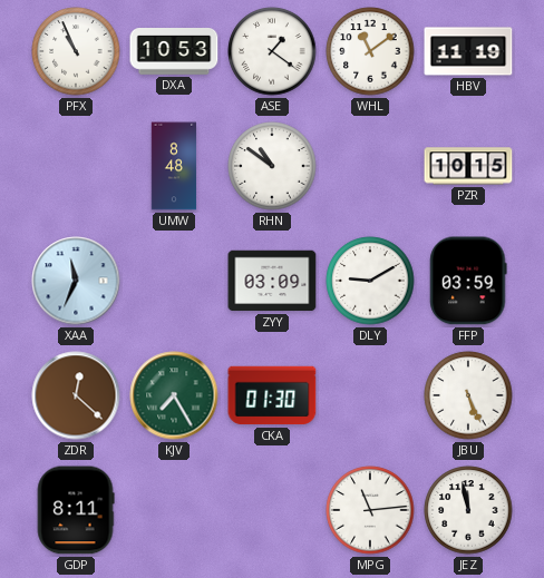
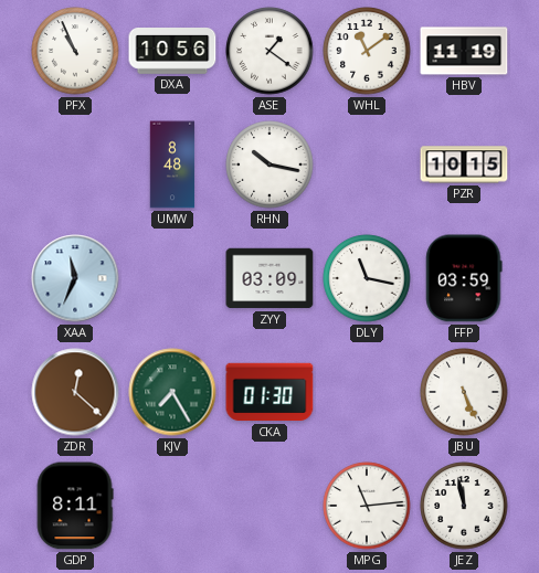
DXA: 10:53 -> 10:56 (172, 52)
RHN: 10:51 -> 10:17 (269, 165)
DLY: 9:10 -> 11:17 (367, 278)
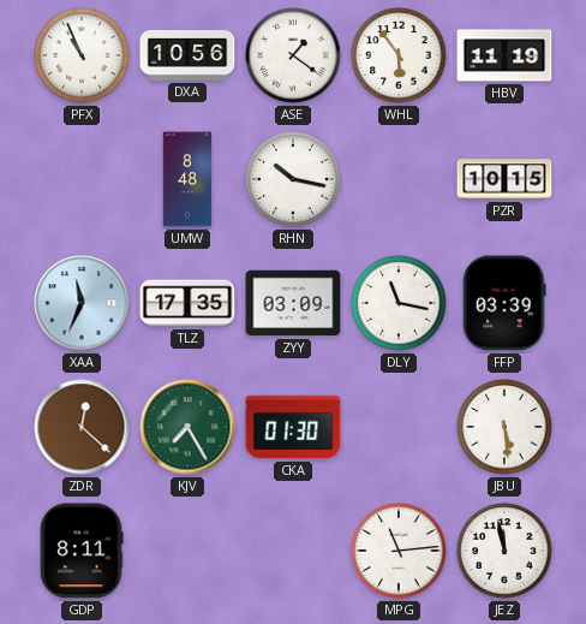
WHL: 11:09 -> 5:54 (399, 55)
TLZ: none -> 17:35 (187, 303)
FFP: 03:59 -> 03:39 (504, 303)
JBU: 5:26 -> 5:29 (504, 427)
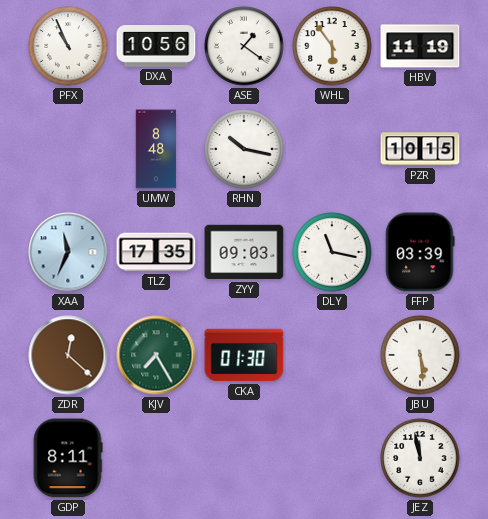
ZYY: 03:09 -> 09:03 (244, 252)
MPG: 11:14 -> none (399, 551)
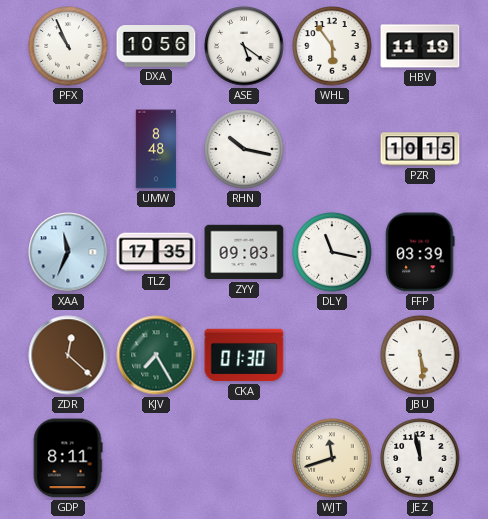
ASE: 1:21 -> 5:21 (244, 46)
WJT: none -> 11:42 (332, 458)
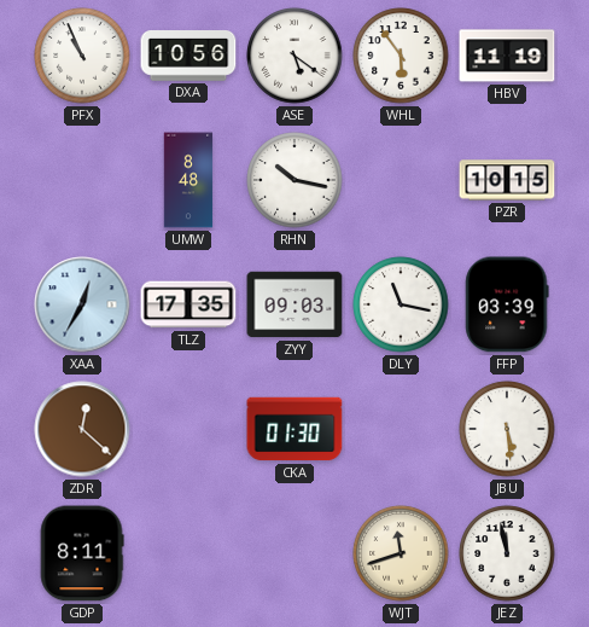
XAA: 11:34 -> 12:35 (82, 304)
KJV: 7:25 -> none (156, 355)
